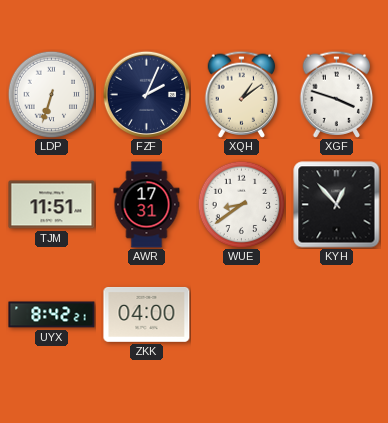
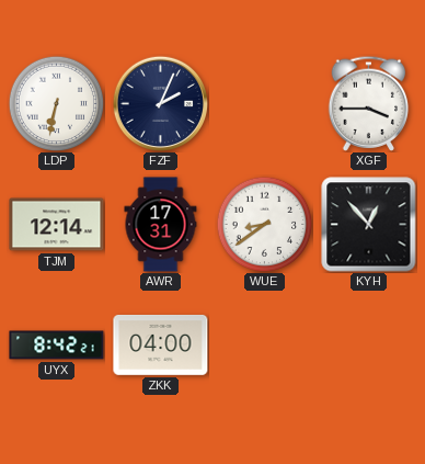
LDP: 6:33 -> 6:32 (56, 103)
XQH: 1:09 -> none (242, 94)
XGF: 3:48 -> 3:45 (369, 103)
TJM: 11:51 -> 12:14 (57, 225)
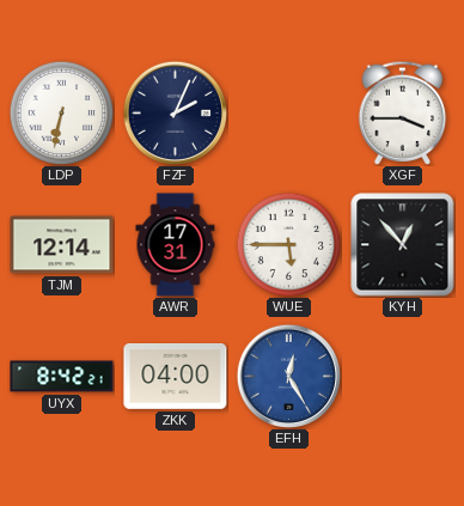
WUE: 8:39 -> 5:45 (288, 244)
EFH: none -> 12:25 (288, 376)
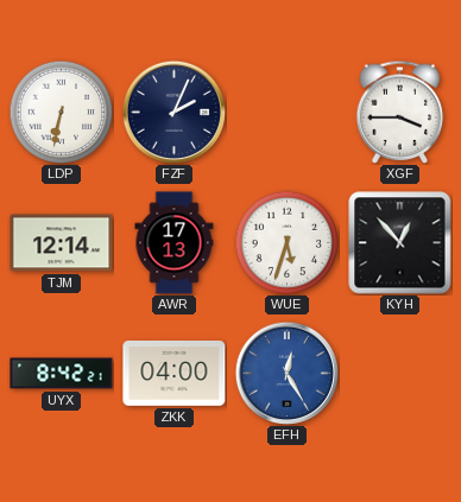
AWR: 17:31 -> 17:13 (175, 243)
WUE: 5:45 -> 5:33 (286, 242)
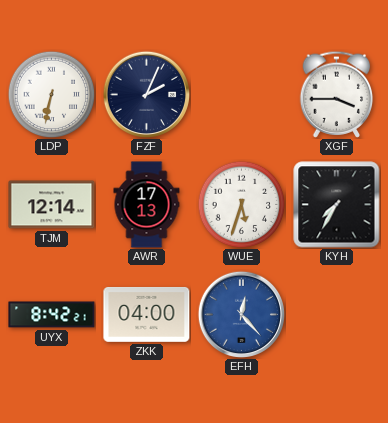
KYH: 12:53 -> 7:35 (337, 205)
EFH: 12:25 -> 12:23 (241, 314)
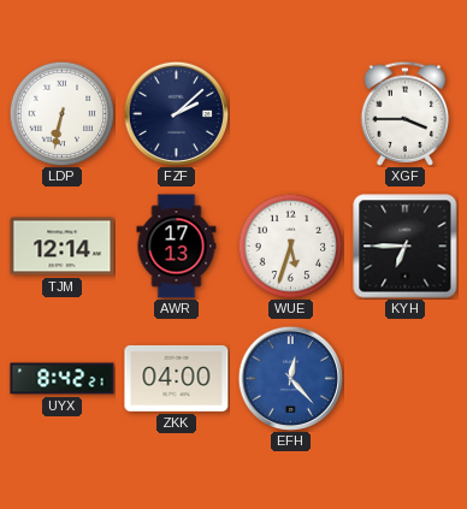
FZF: 2:04 -> 2:08 (176, 113)
KYH: 7:35 -> 6:45 (406, 247)
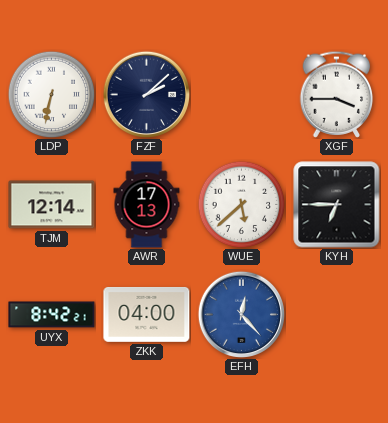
WUE: 5:33 -> 5:38 (241, 204)
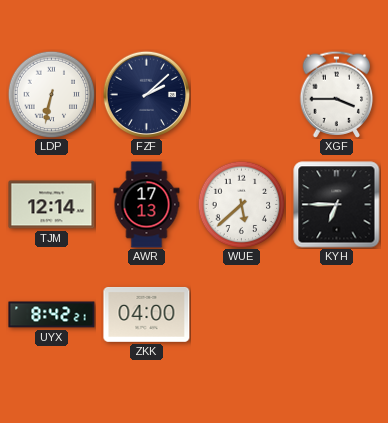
EFH: 12:23 -> none (241, 314)
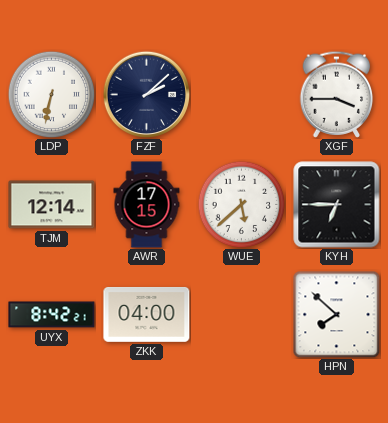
AWR: 17:13 -> 17:15 (147, 205)
HPN: none -> 7:52 (336, 314)
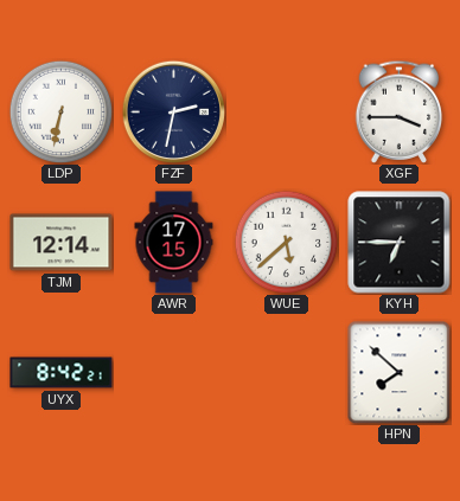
FZF: 2:08 -> 2:32 (173, 111)
ZKK: 04:00 -> none (147, 314)
